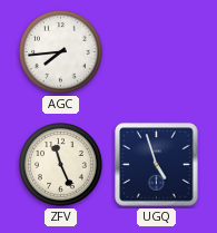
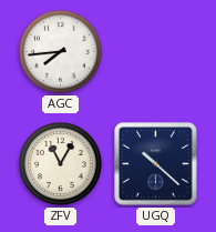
ZFV: 11:26 -> 11:05 (61, 164)
UGQ: 4:57 -> 10:22 (156, 164)
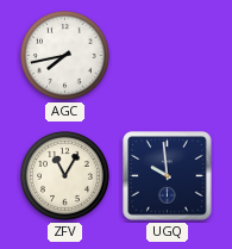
AGC: 7:44 -> 7:43 (65, 56)
UGQ: 10:22 -> 9:59 (168, 176)
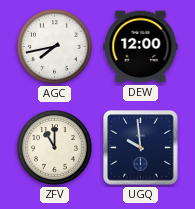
DEW: none -> 12:00 (141, 47)
ZFV: 11:05 -> 11:00 (55, 148)
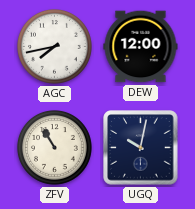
ZFV: 11:00 -> 10:55 (55, 148)
UGQ: 9:59 -> 10:02 (141, 148)
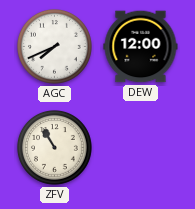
AGC: 7:43 -> 7:41 (55, 47)
UGQ: 10:02 -> none (141, 148)
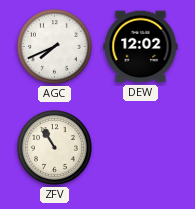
DEW: 12:00 -> 12:02 (141, 47)
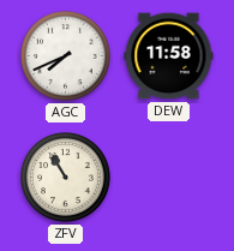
DEW: 12:02 -> 11:58 (169, 56)
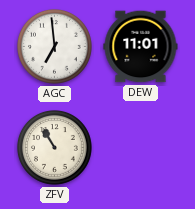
AGC: 7:41 -> 6:59 (55, 47)
DEW: 11:58 -> 11:01 (141, 47)
